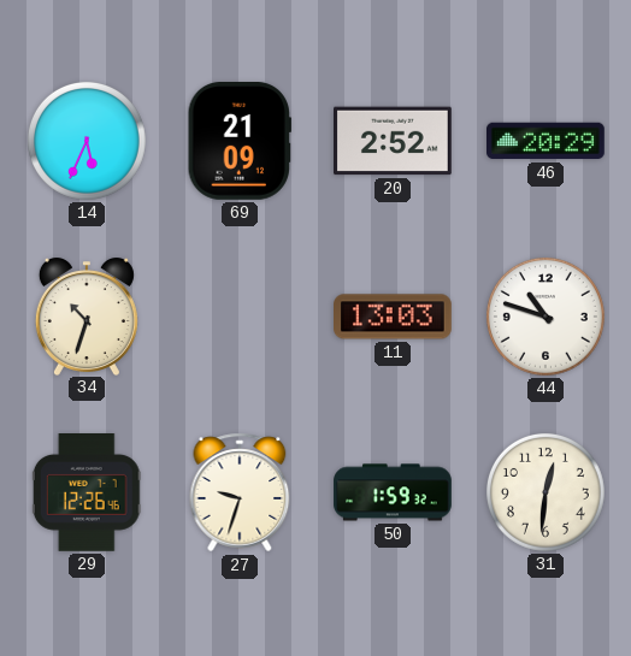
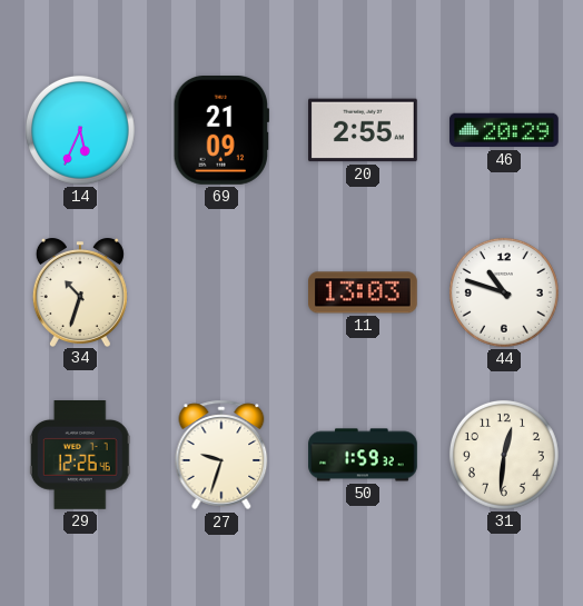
20: 2:52 -> 2:55 (364, 130)
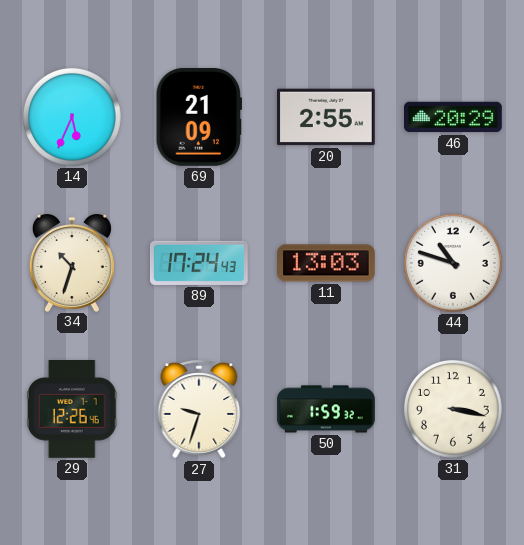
89: none -> 17:24 (200, 263)
31: 12:31 -> 3:17 (453, 409)
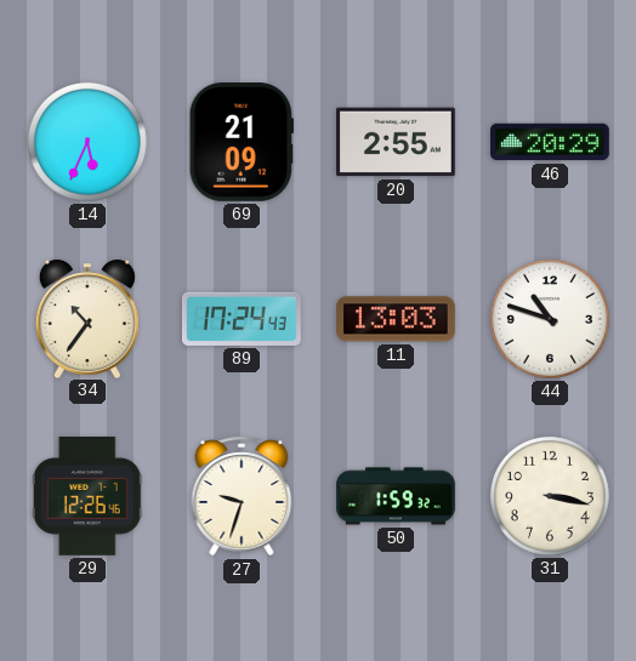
34: 10:33 -> 10:36 (87, 319)
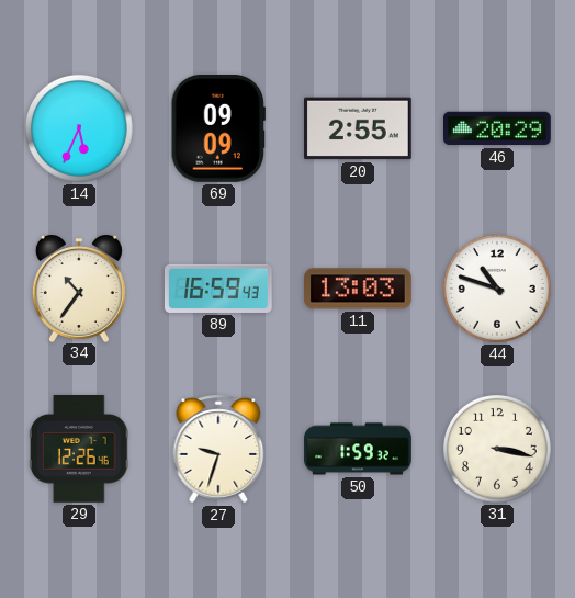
69: 21:09 -> 09:09 (218, 129)
89: 17:24 -> 16:59 (219, 289)
